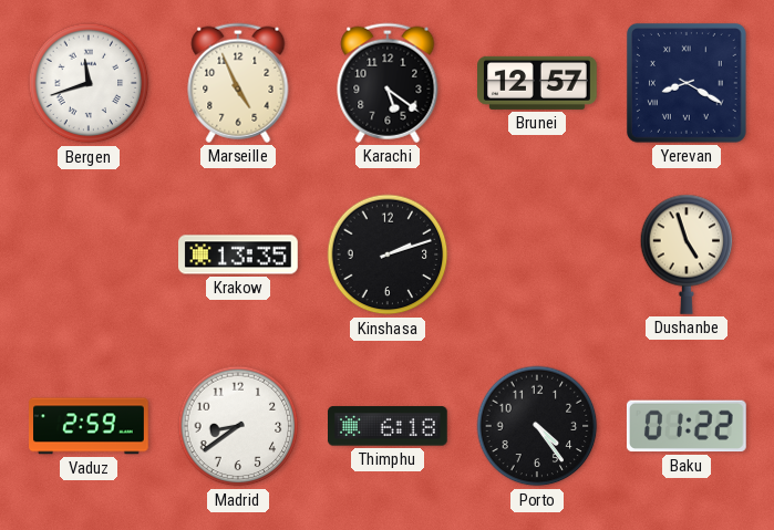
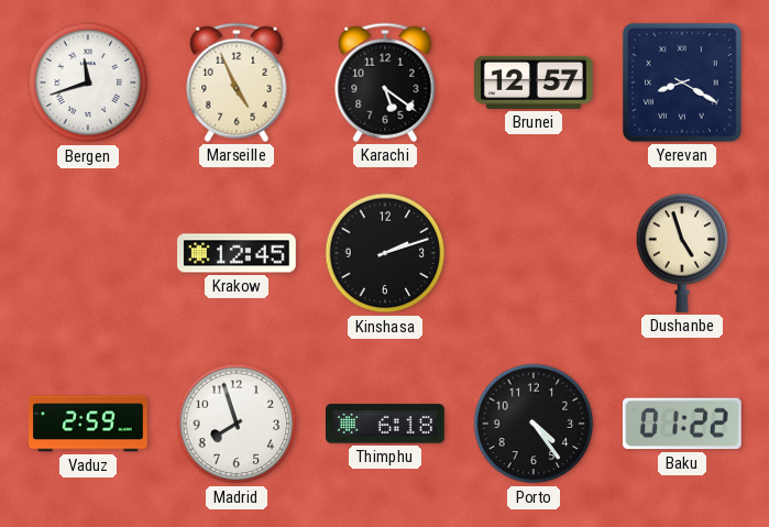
Krakow: 13:35 -> 12:45 (238, 253)
Madrid: 8:39 -> 7:57 (237, 424)
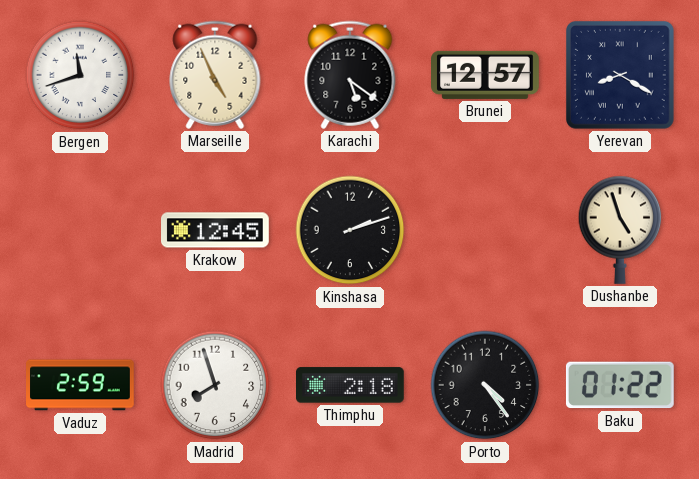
Thimphu: 6:18 -> 2:18 (351, 385)
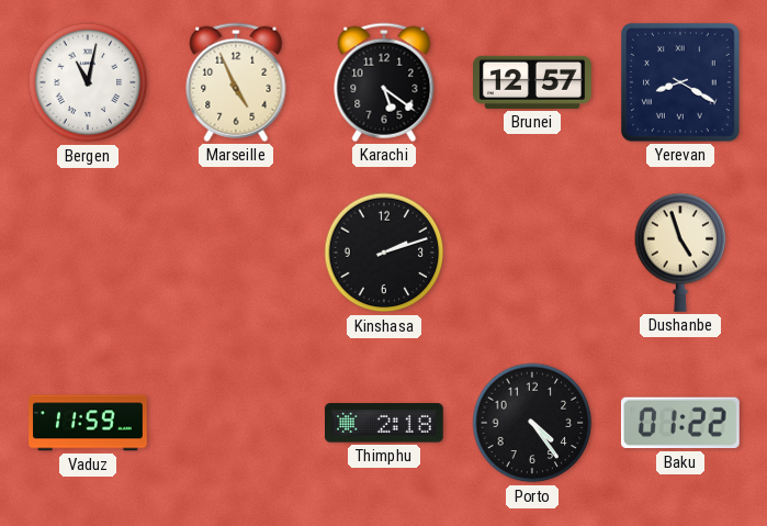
Bergen: 11:42 -> 11:02 (88, 82)
Krakow: 12:45 -> none (216, 230)
Vaduz: 2:59 -> 11:59 (88, 423)
Madrid: 7:57 -> none (215, 385)
